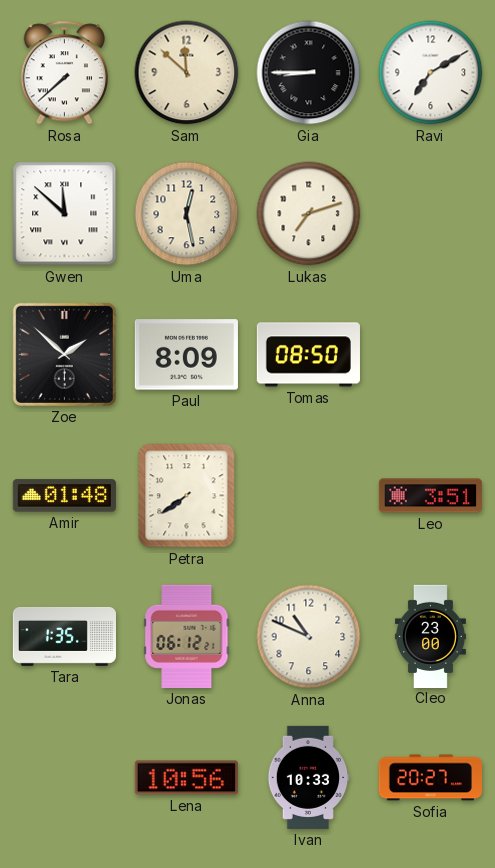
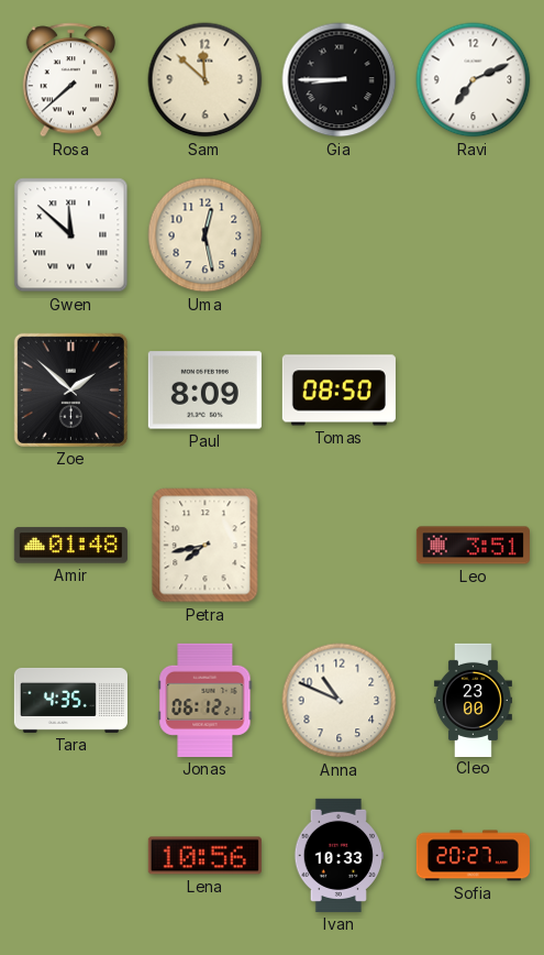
Ravi: 7:10 -> 7:11 (474, 80)
Lukas: 7:12 -> none (309, 214)
Petra: 7:39 -> 7:43 (206, 546)
Tara: 1:35 -> 4:35 (70, 700)
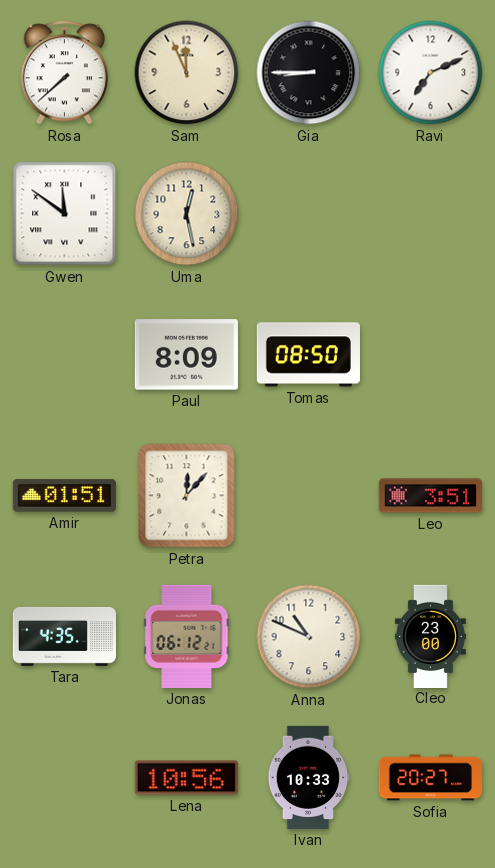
Sam: 11:52 -> 11:56 (187, 73)
Gwen: 11:52 -> 11:51 (65, 214)
Zoe: 1:52 -> none (70, 389)
Amir: 01:48 -> 01:51 (64, 496)
Petra: 7:43 -> 12:07 (187, 496)
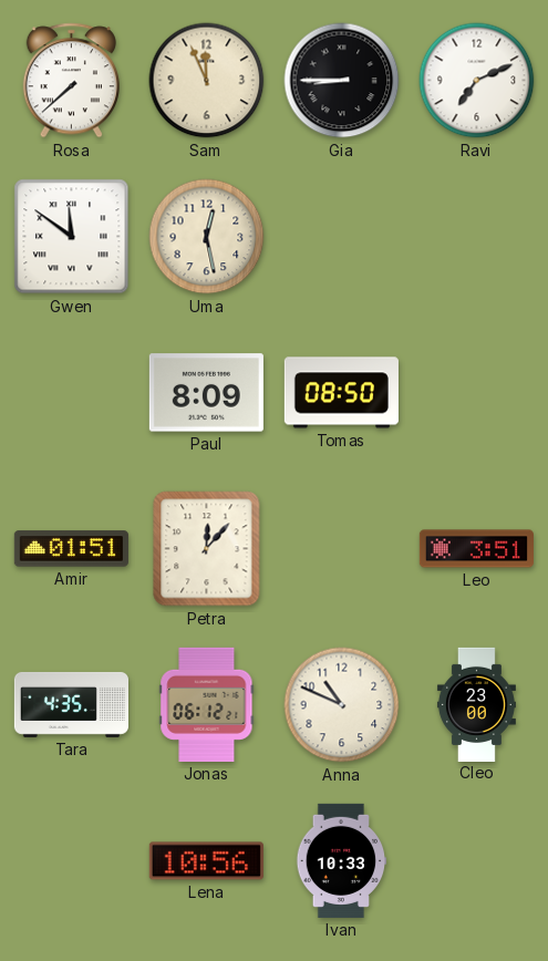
Sofia: 20:27 -> none (430, 778)
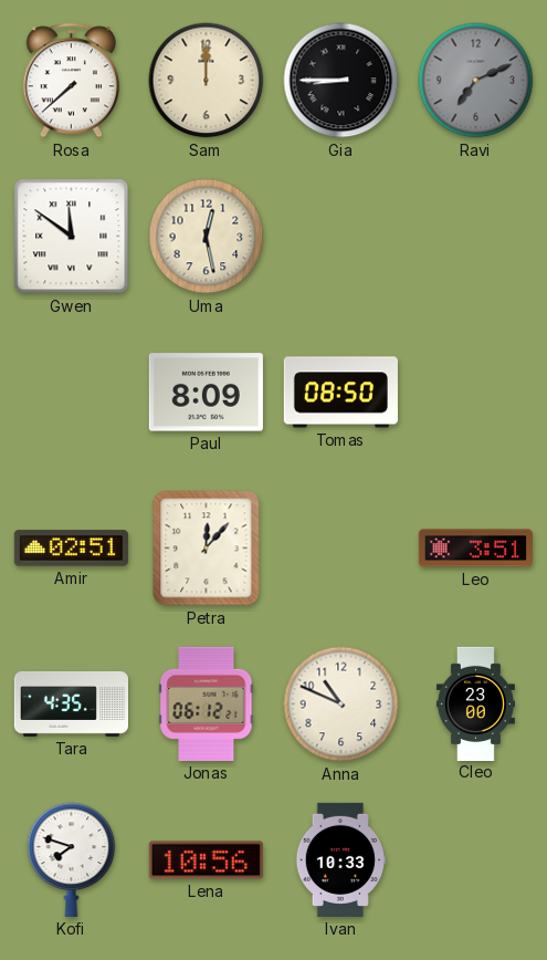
Sam: 11:56 -> 12:00 (207, 81)
Ravi dial: white -> grey (476, 81)
Amir: 01:51 -> 02:51 (71, 549)
Kofi: none -> 7:48 (72, 859)
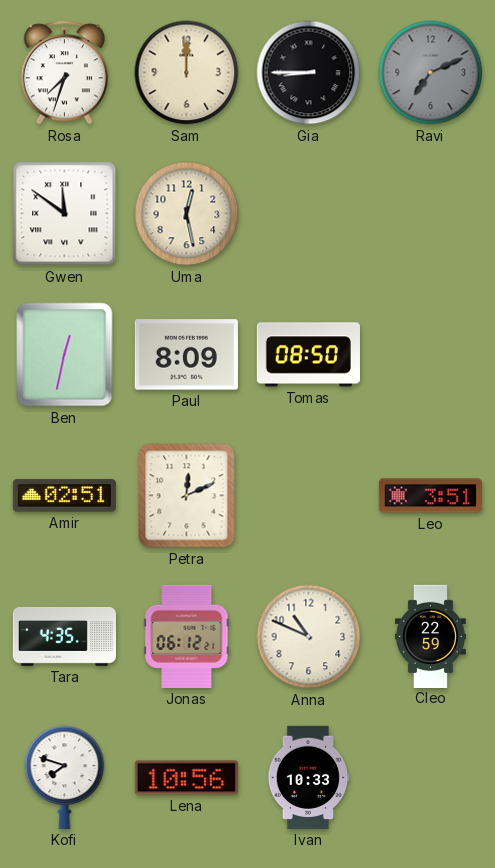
Rosa: 7:38 -> 7:33 (64, 73)
Ben: none -> 12:32 (65, 355)
Petra: 12:07 -> 12:11 (187, 496)
Cleo: 23:00 -> 22:59 (430, 636)
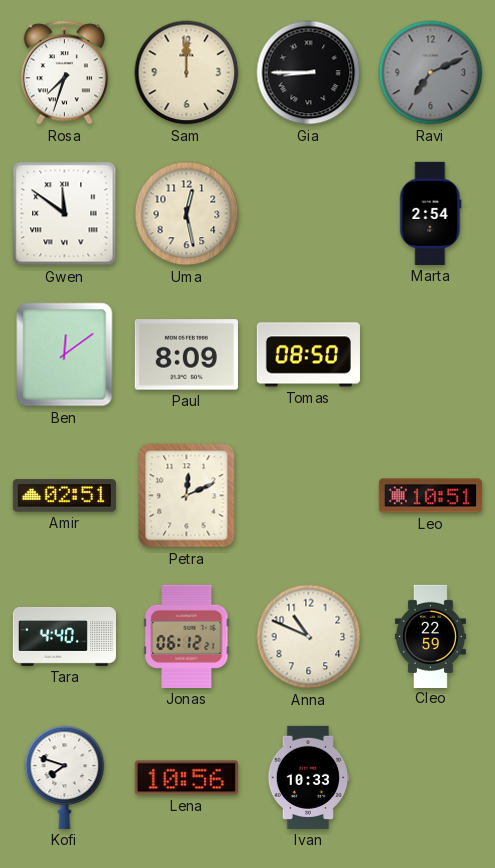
Marta: none -> 2:54 (431, 213)
Ben: 12:32 -> 12:09 (65, 355)
Leo: 3:51 -> 10:51 (430, 496)
Tara: 4:35 -> 4:40 (64, 636)
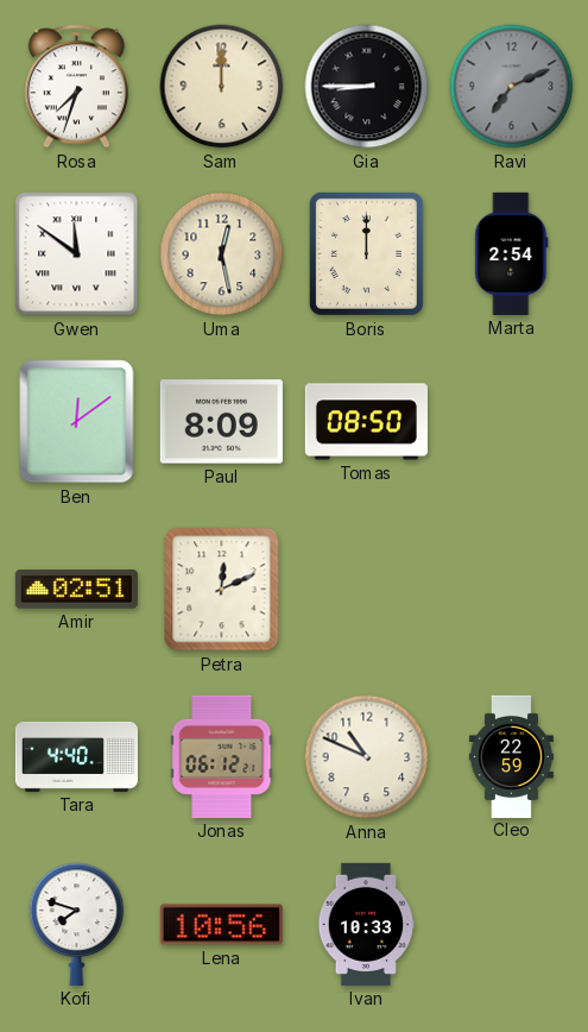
Boris: none -> 12:00 (366, 253)
Leo: 10:51 -> none (430, 496)
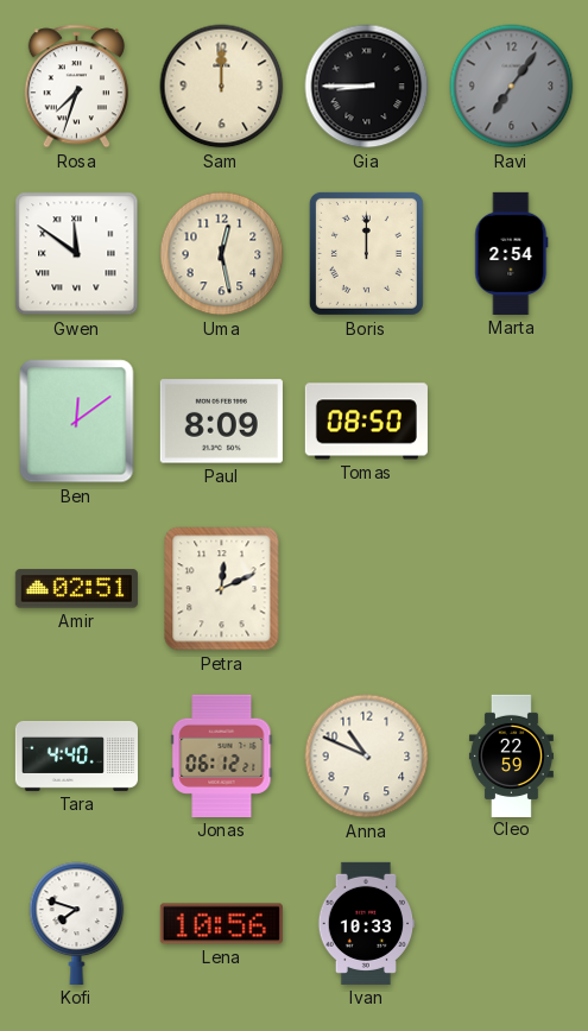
Ravi: 7:11 -> 7:06 (512, 87)
